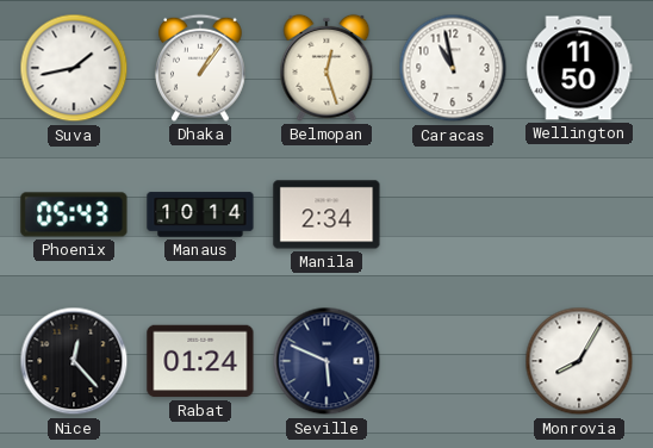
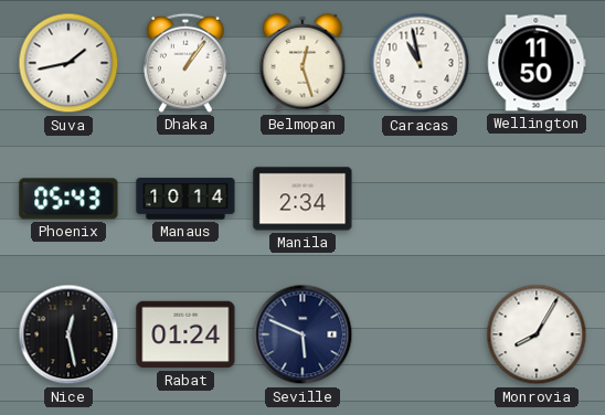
Nice: 12:23 -> 12:28 (68, 334)
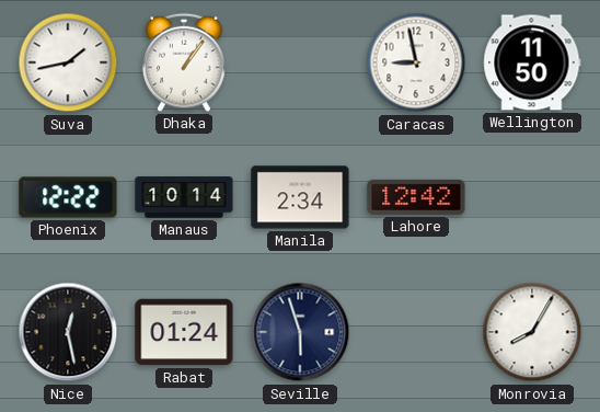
Belmopan: 12:27 -> none (302, 63)
Caracas: 10:58 -> 8:58 (416, 62)
Phoenix: 05:43 -> 12:22 (68, 197)
Lahore: none -> 12:42 (416, 197)
Seville: 5:49 -> 5:57 (300, 332)
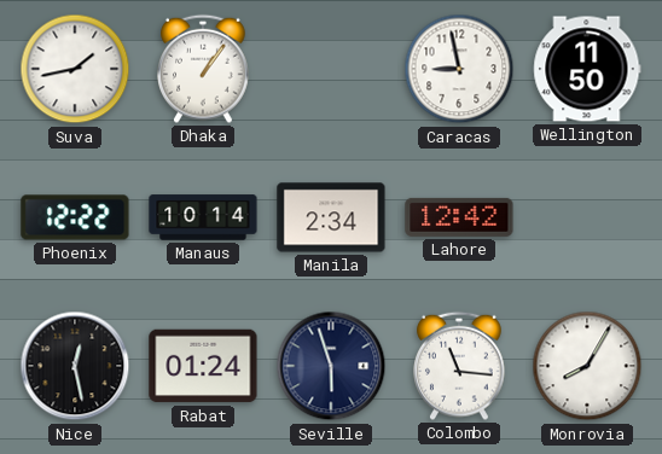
Colombo: none -> 11:16 (460, 366)
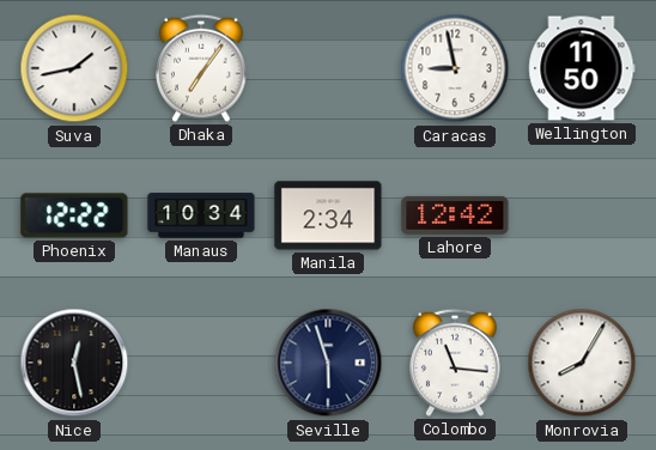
Dhaka: 1:06 -> 7:06 (202, 68)
Manaus: 10:14 -> 10:34 (201, 215)
Rabat: 01:24 -> none (203, 366)
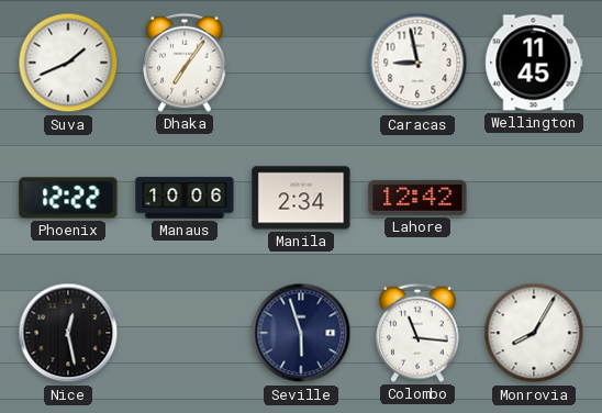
Suva: 1:43 -> 1:41 (68, 63)
Wellington: 11:50 -> 11:45 (534, 63)
Manaus: 10:34 -> 10:06 (185, 198)
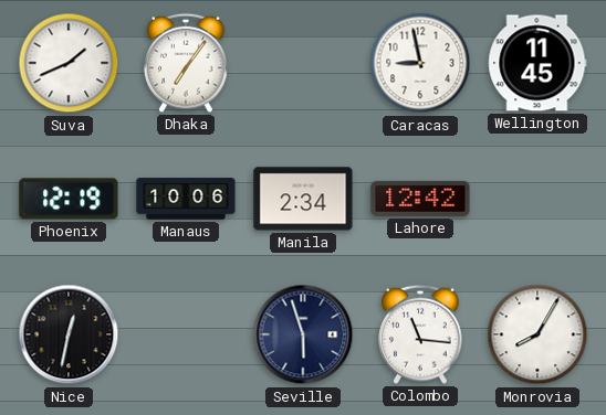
Phoenix: 12:22 -> 12:19 (69, 199)
Nice: 12:28 -> 12:32 (69, 334)
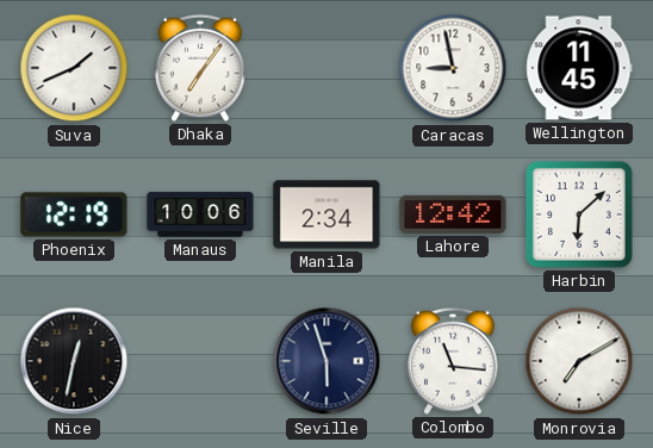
Harbin: none -> 6:08 (580, 216)
Monrovia: 8:05 -> 7:10 (579, 361)
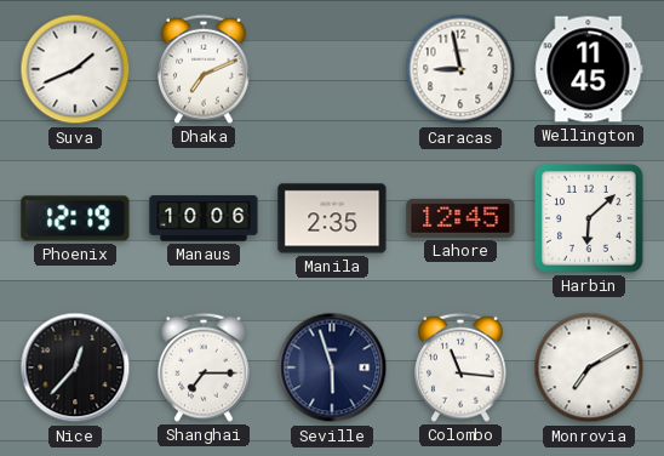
Dhaka: 7:06 -> 7:11 (205, 69)
Manila: 2:34 -> 2:35 (332, 218)
Lahore: 12:42 -> 12:45 (460, 218)
Nice: 12:32 -> 12:37 (75, 367)
Shanghai: none -> 7:15 (205, 367)
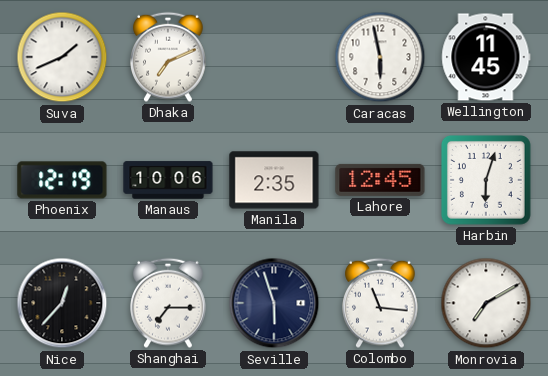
Caracas: 8:58 -> 5:58 (380, 57)
Harbin: 6:08 -> 6:03 (487, 181)
